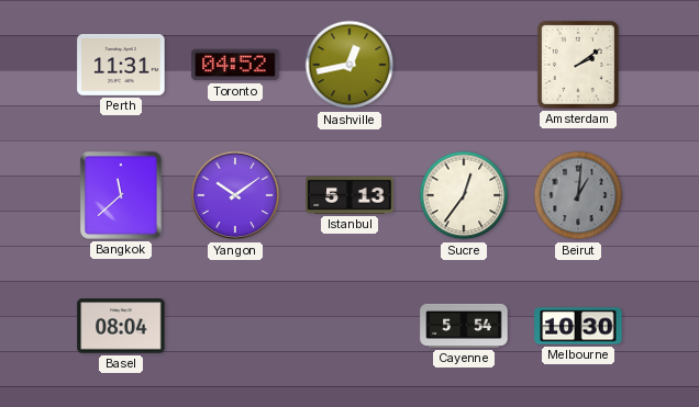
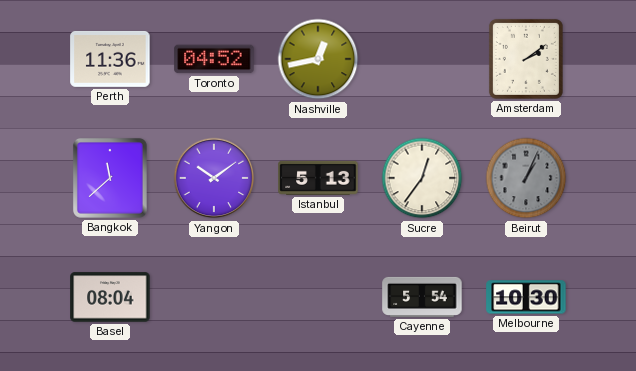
Perth: 11:31 -> 11:36 (110, 59)
Beirut: 1:01 -> 1:04 (526, 178)
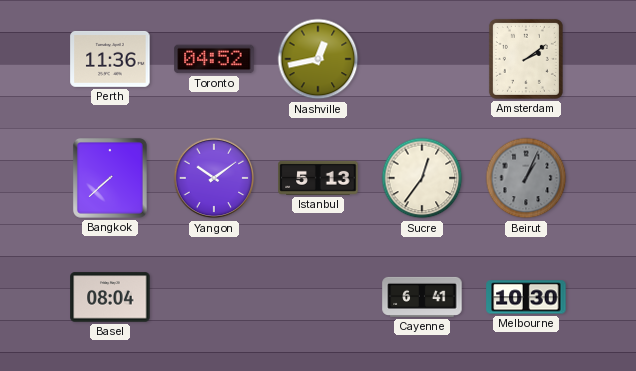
Bangkok: 11:38 -> 7:38 (110, 178)
Cayenne: 5:54 -> 6:41 (422, 297)
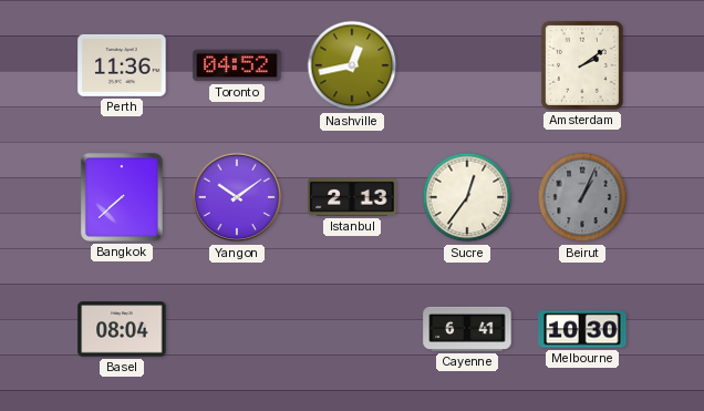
Istanbul: 5:13 -> 2:13 (352, 197)
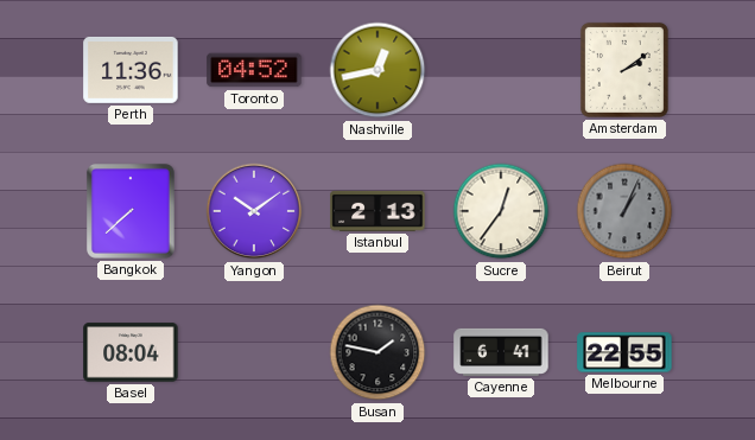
Busan: none -> 1:47 (377, 352)
Melbourne: 10:30 -> 22:55 (624, 352)
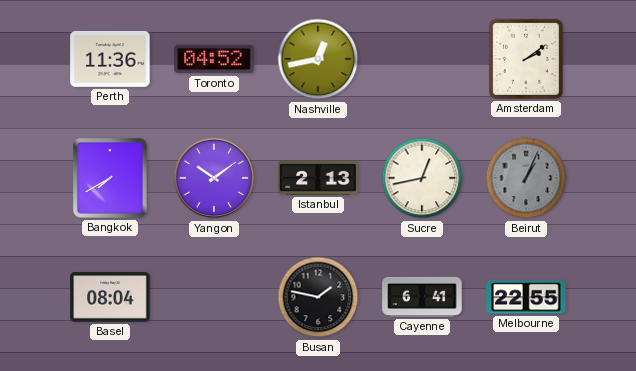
Bangkok: 7:38 -> 7:40 (110, 178)
Sucre: 12:36 -> 12:43 (422, 178)
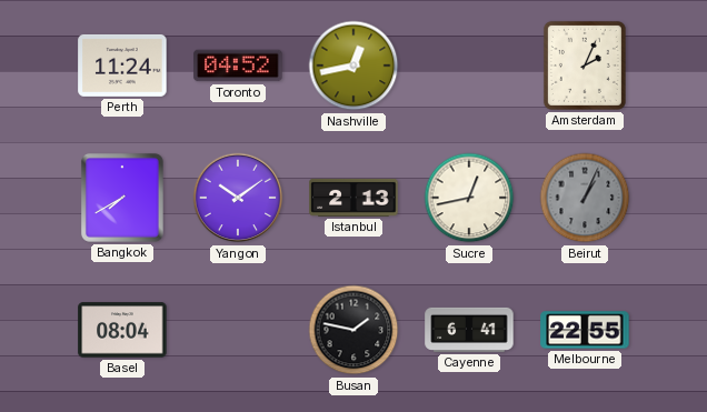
Perth: 11:36 -> 11:24 (122, 66)
Amsterdam: 2:09 -> 2:04 (585, 66)
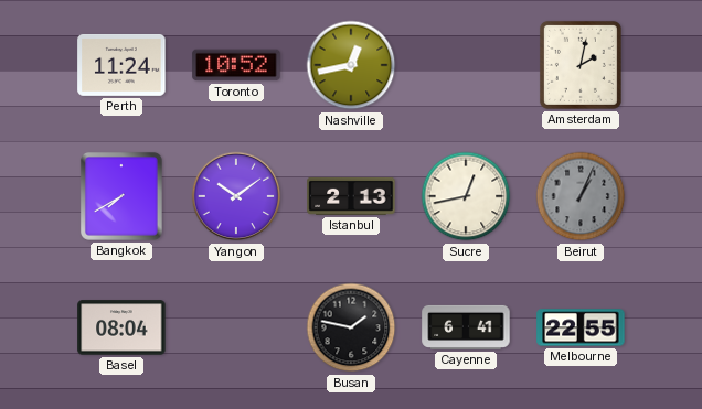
Toronto: 04:52 -> 10:52 (236, 65)
Amsterdam: 2:04 -> 2:02 (581, 65)
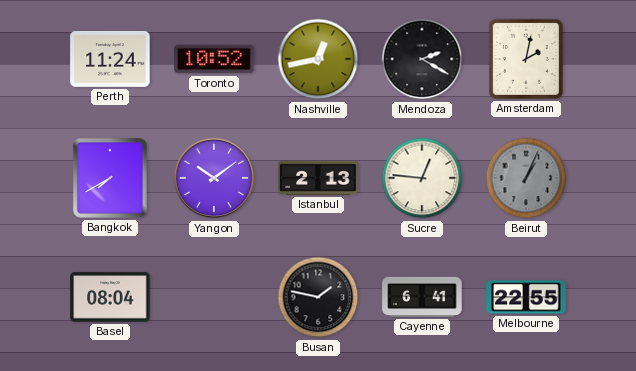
Mendoza: none -> 2:20 (422, 59)
Sucre: 12:43 -> 12:46 (422, 178)
